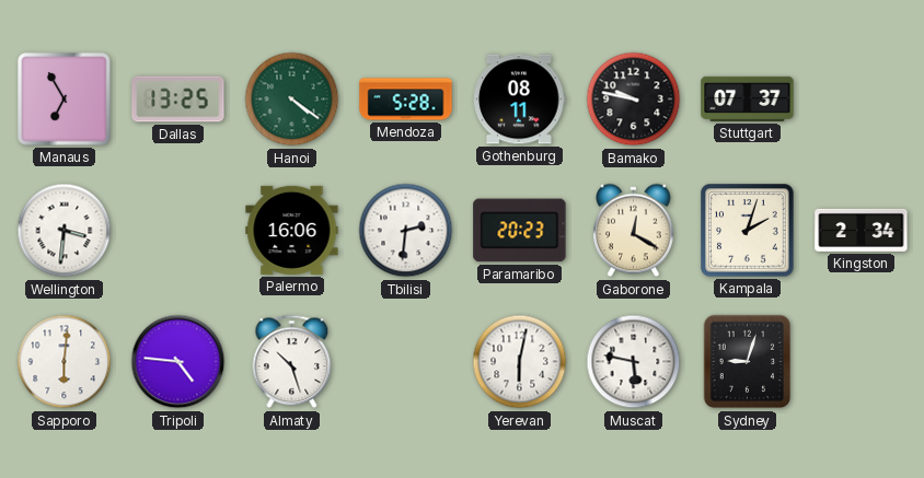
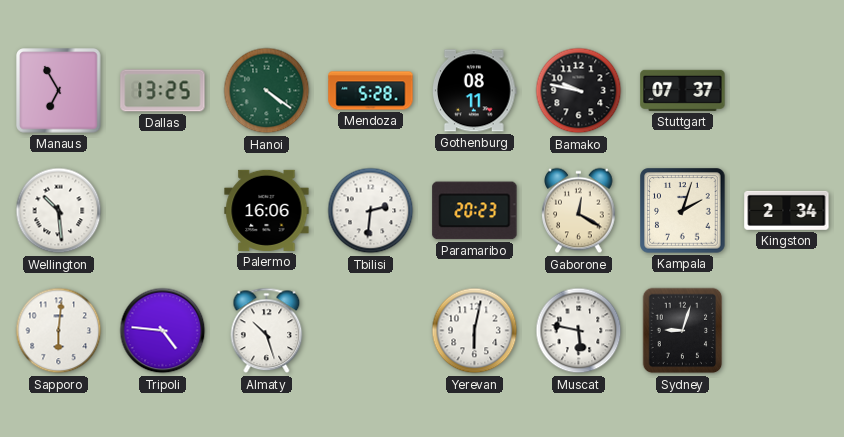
Wellington: 3:31 -> 10:29 (59, 211)
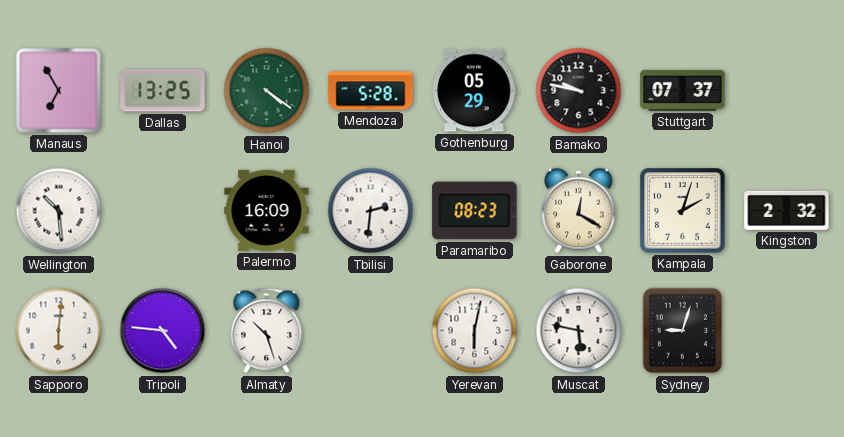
Gothenburg: 08:11 -> 05:29 (475, 91)
Palermo: 16:06 -> 16:09 (267, 210)
Paramaribo: 20:23 -> 08:23 (475, 211)
Kingston: 2:34 -> 2:32 (787, 210)
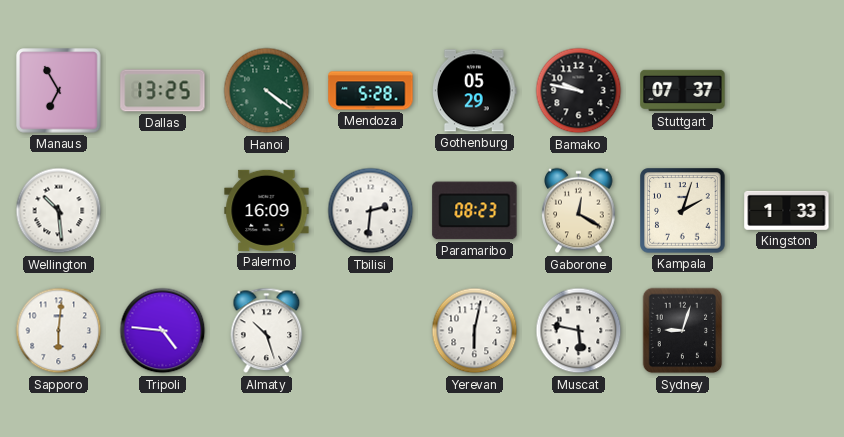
Kingston: 2:32 -> 1:33 (787, 210)
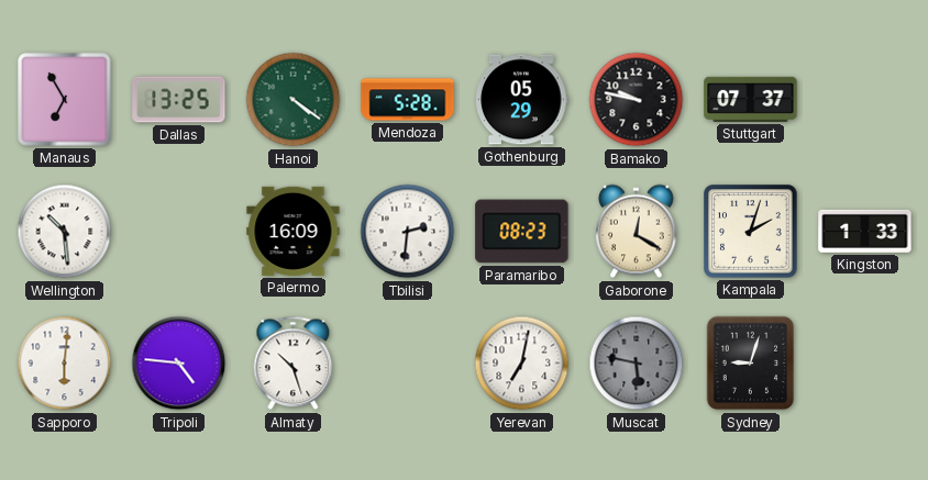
Yerevan: 6:02 -> 7:02 (522, 364)
Muscat dial: white -> grey (637, 364)
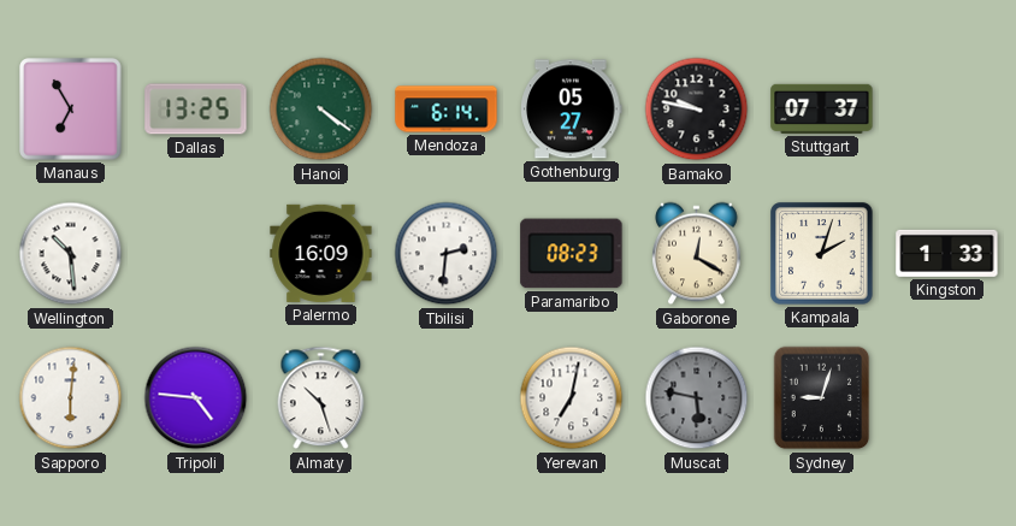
Mendoza: 5:28 -> 6:14 (447, 110)
Gothenburg: 05:29 -> 05:27 (572, 110)
